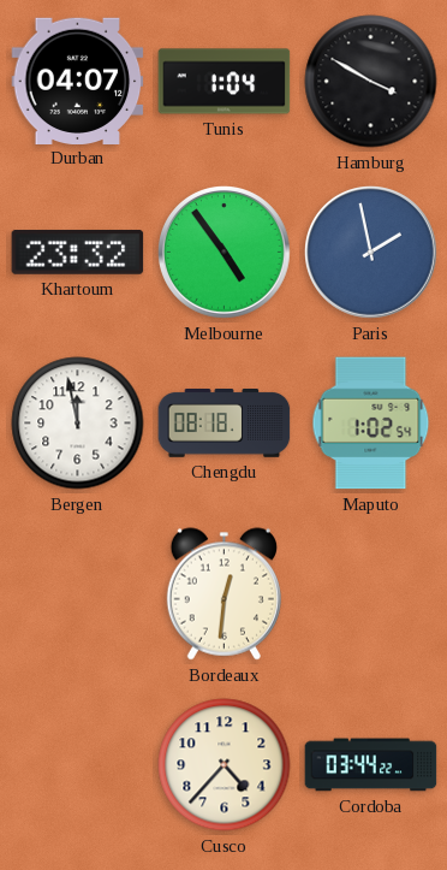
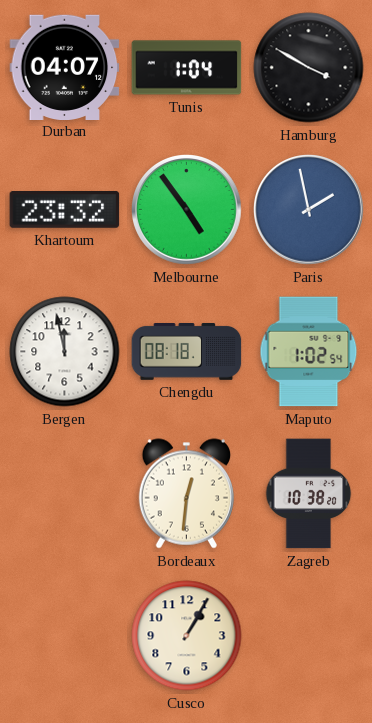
Zagreb: none -> 10:38 (309, 494)
Cusco: 4:37 -> 1:05 (187, 636)
Cordoba: 03:44 -> none (371, 765)
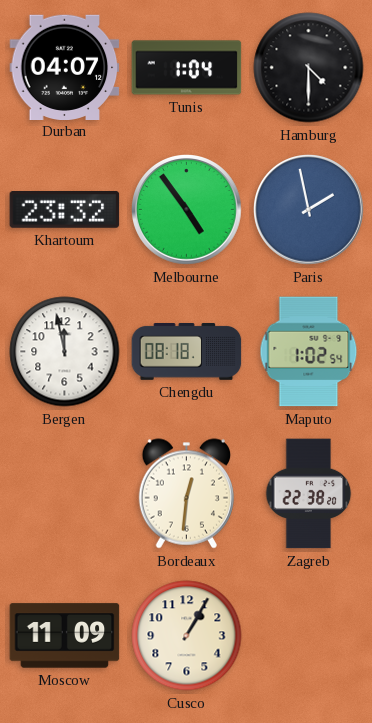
Hamburg: 3:50 -> 4:30 (309, 68)
Zagreb: 10:38 -> 22:38 (309, 494)
Moscow: none -> 11:09 (65, 636)
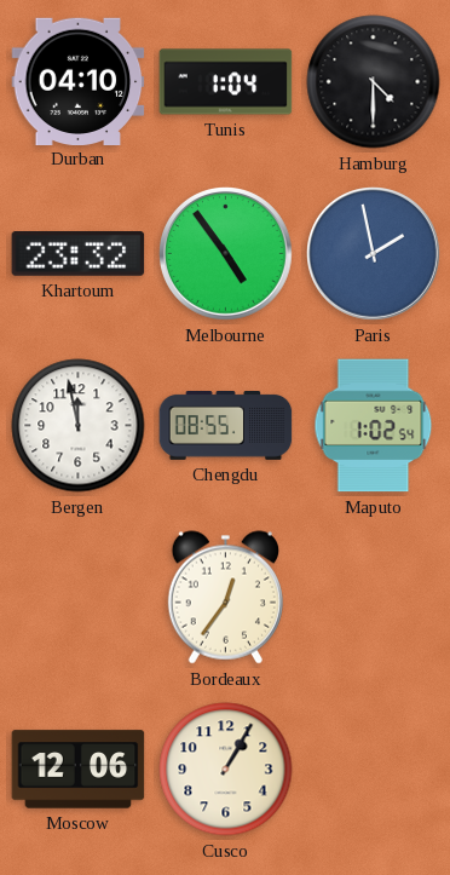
Durban: 04:07 -> 04:10 (79, 81)
Chengdu: 08:18 -> 08:55 (226, 426)
Bordeaux: 12:31 -> 12:36 (225, 598)
Zagreb: 22:38 -> none (309, 494)
Moscow: 11:09 -> 12:06 (79, 770)
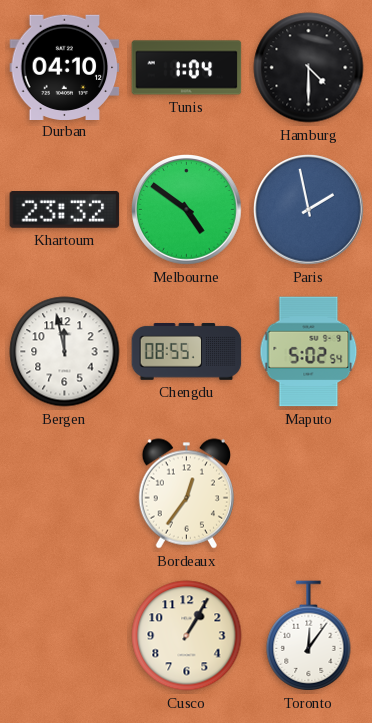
Melbourne: 4:54 -> 4:51 (187, 210)
Maputo: 1:02 -> 5:02 (309, 352)
Moscow: 12:06 -> none (79, 770)
Toronto: none -> 12:06 (309, 636)
